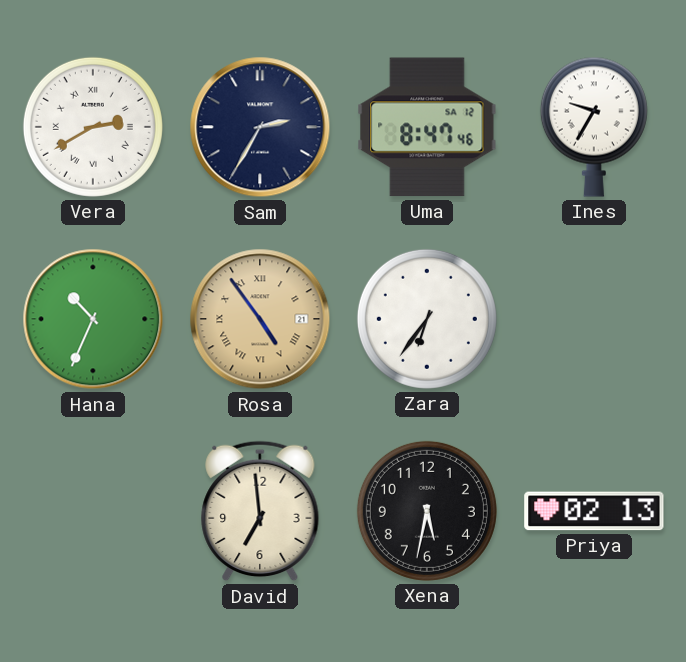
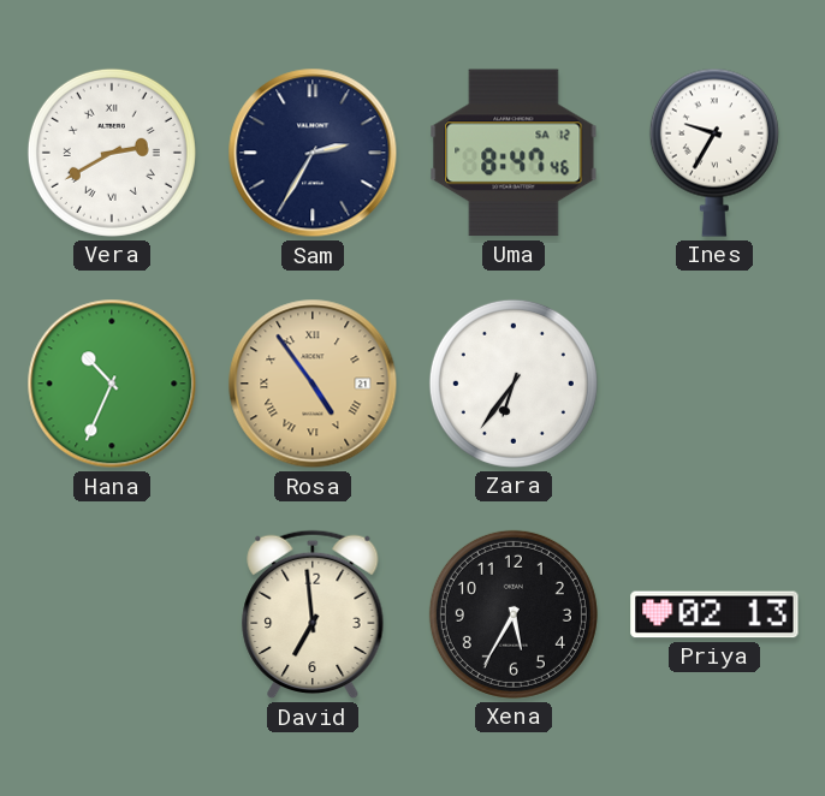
Xena: 5:32 -> 5:35 (514, 614)
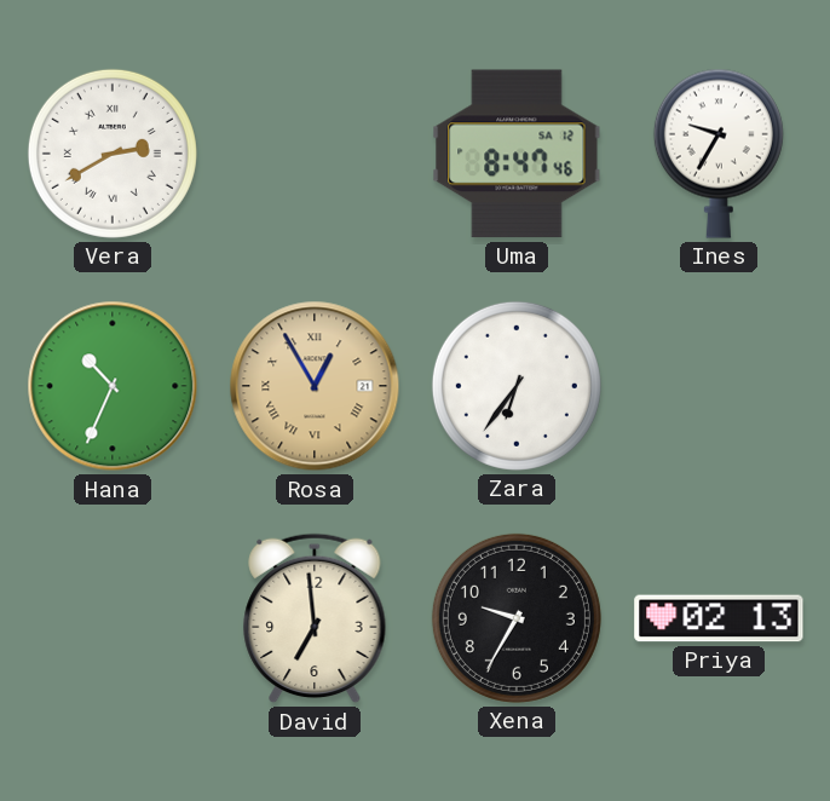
Sam: 2:35 -> none (313, 153)
Rosa: 4:54 -> 12:55 (315, 386)
Xena: 5:35 -> 9:35 (517, 618)
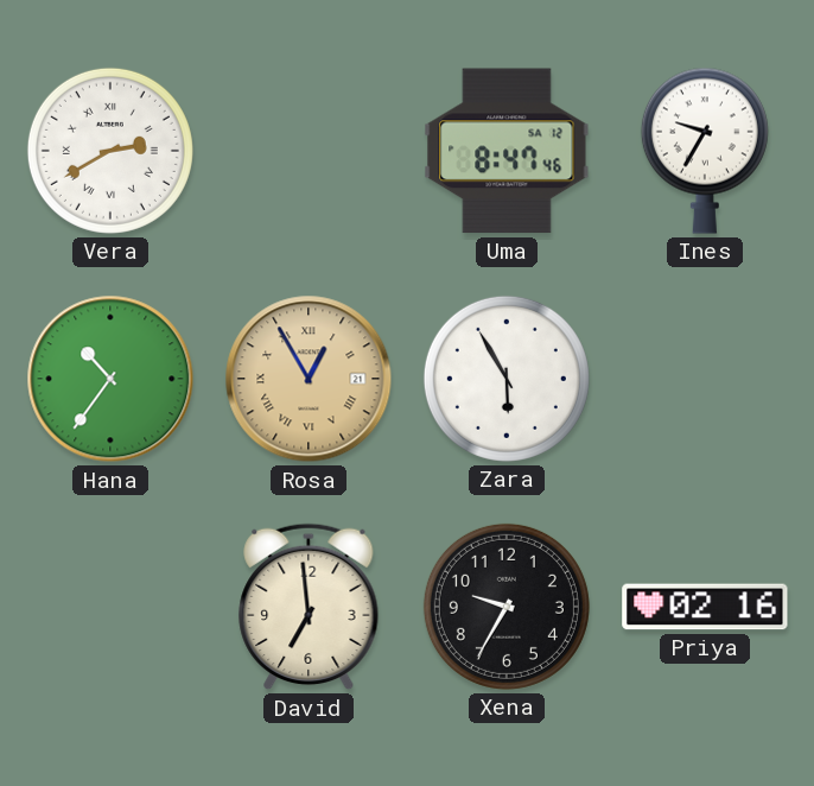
Hana: 10:34 -> 10:36 (110, 379)
Zara: 6:36 -> 5:55 (507, 379)
Priya: 02:13 -> 02:16 (705, 607)
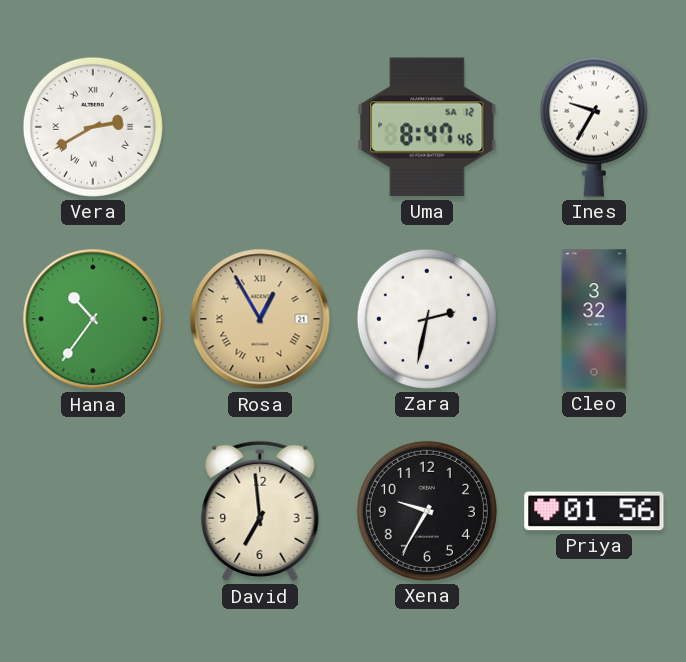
Zara: 5:55 -> 2:32 (427, 319)
Cleo: none -> 3:32 (594, 319)
Priya: 02:16 -> 01:56 (594, 511)
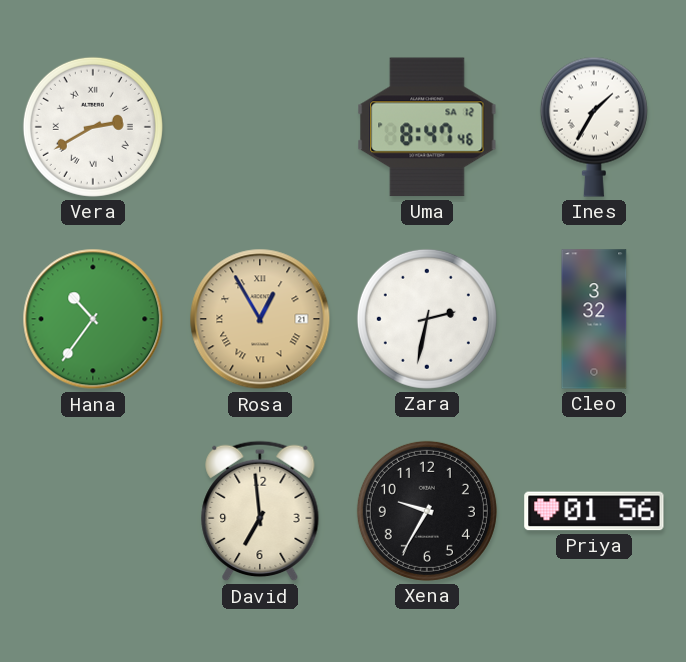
Ines: 9:35 -> 1:35 (594, 127)
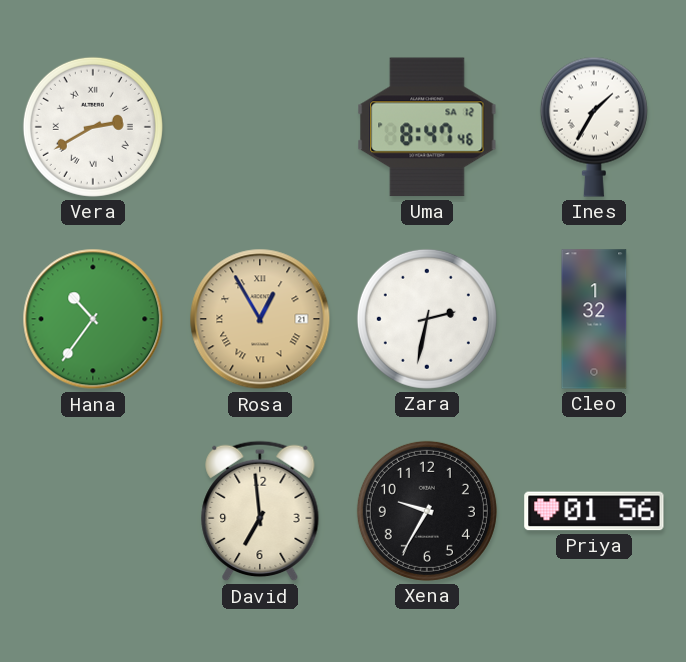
Cleo: 3:32 -> 1:32 (594, 319)
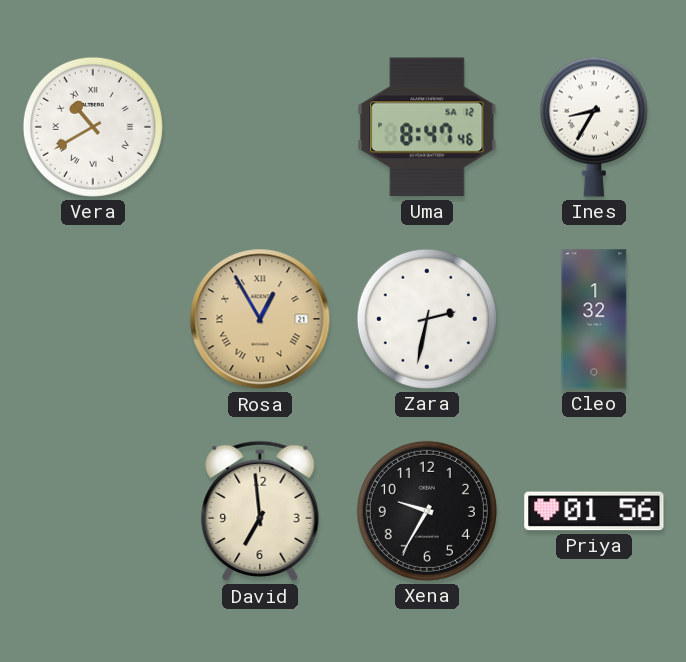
Vera: 2:40 -> 10:40 (93, 127)
Ines: 1:35 -> 8:35 (594, 127)
Hana: 10:36 -> none (93, 319)
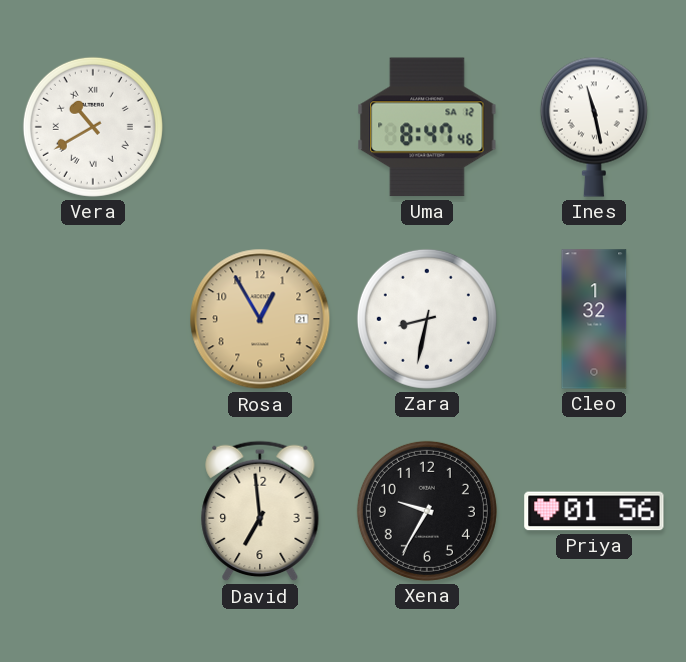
Ines: 8:35 -> 11:28 (594, 127)
Rosa numerals: Roman -> Arabic (260, 319)
Zara: 2:32 -> 8:32 (427, 319)
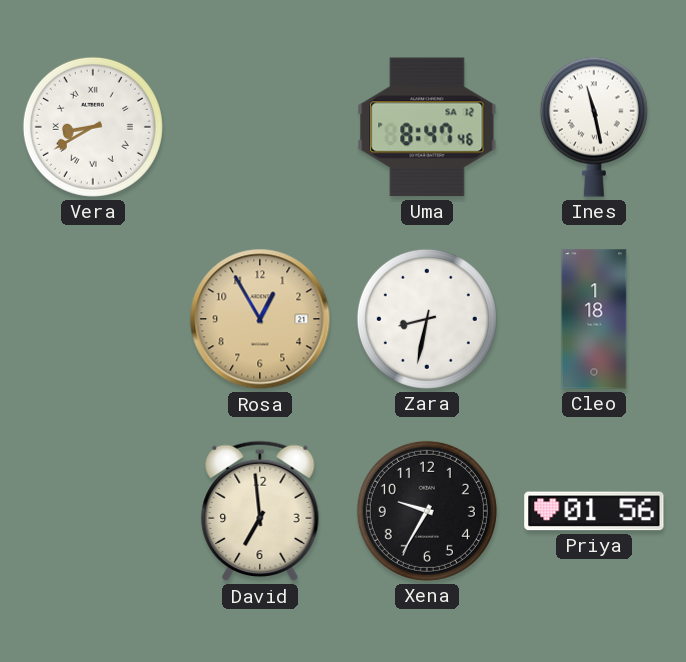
Vera: 10:40 -> 8:40 (93, 127)
Cleo: 1:32 -> 1:18 (594, 319)
